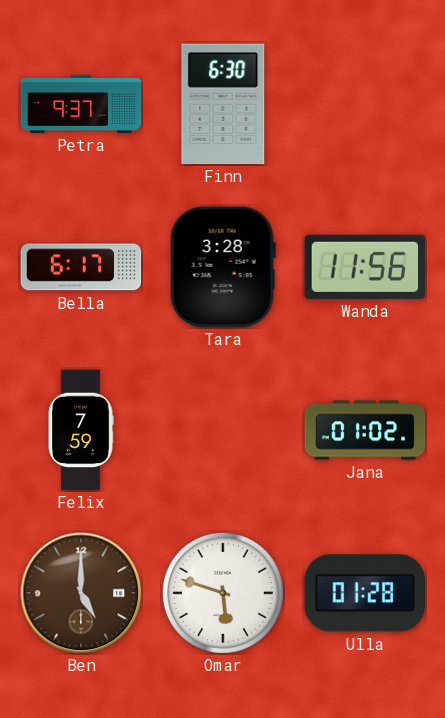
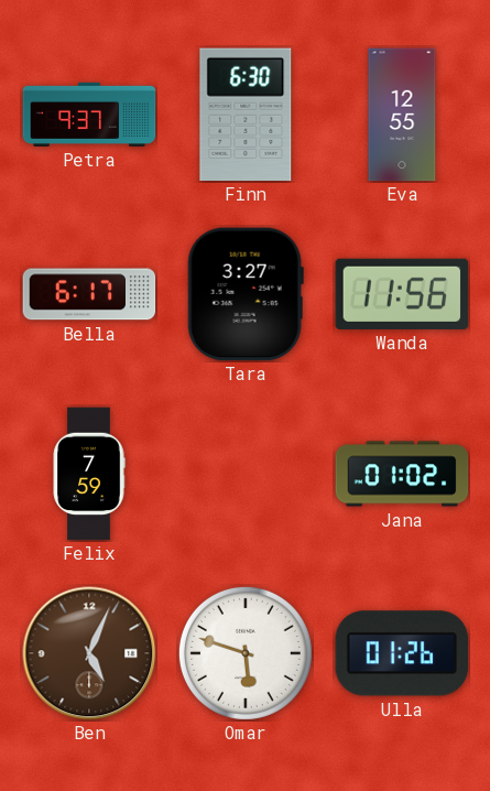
Eva: none -> 12:55 (402, 115)
Tara: 3:28 -> 3:27 (246, 294)
Ben: 5:00 -> 5:04 (89, 653)
Ulla: 01:28 -> 01:26 (402, 653)
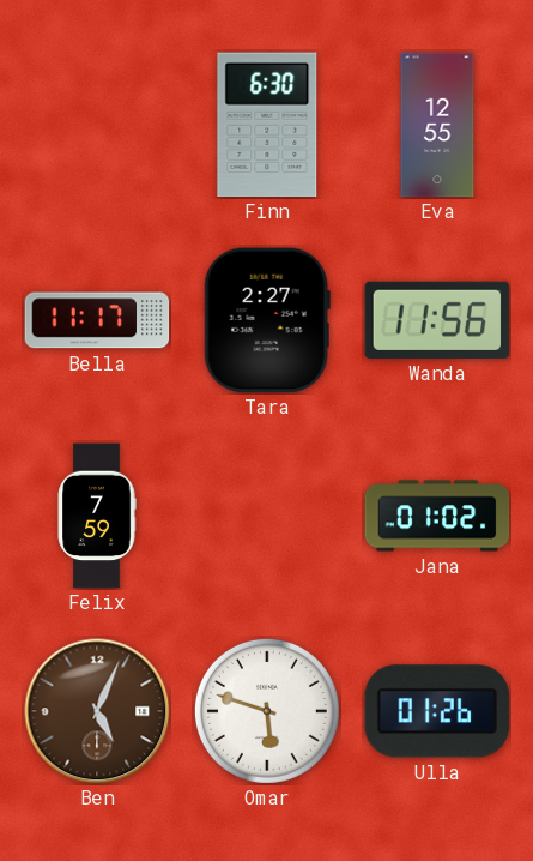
Petra: 9:37 -> none (89, 115)
Bella: 6:17 -> 11:17 (97, 320)
Tara: 3:27 -> 2:27 (267, 320)
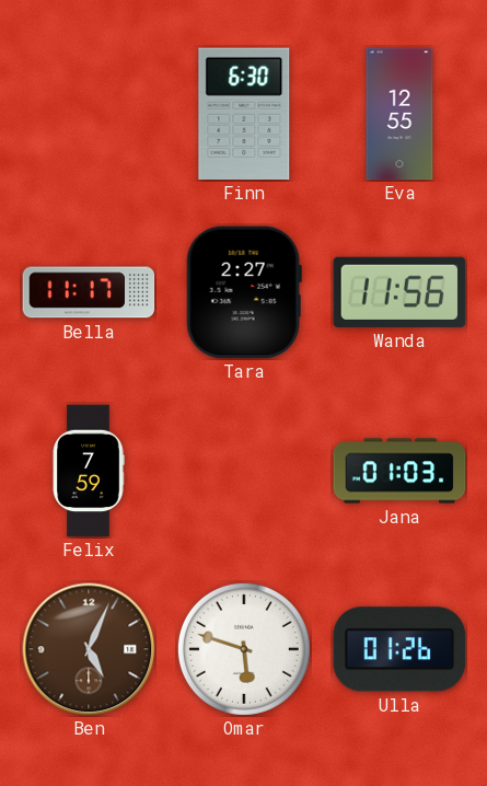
Jana: 01:02 -> 01:03 (399, 471)
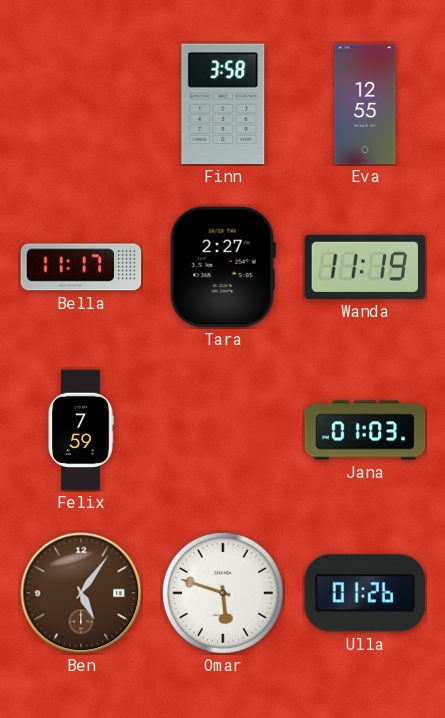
Finn: 6:30 -> 3:58 (223, 104)
Wanda: 11:56 -> 11:19 (365, 267)
Ben: 5:04 -> 5:06 (81, 593)
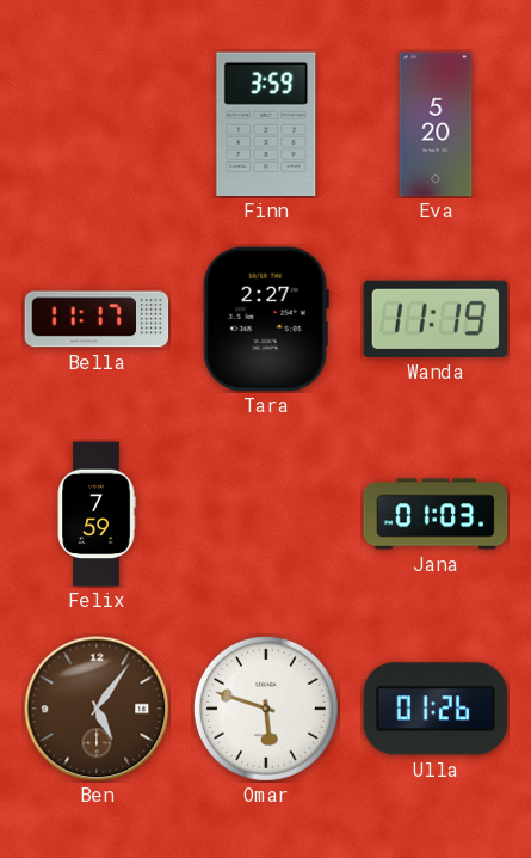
Finn: 3:58 -> 3:59 (266, 124)
Eva: 12:55 -> 5:20 (436, 124)
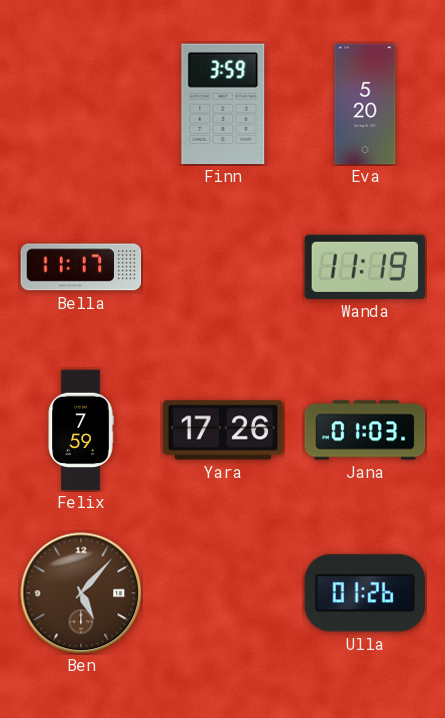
Tara: 2:27 -> none (266, 319)
Yara: none -> 17:26 (223, 430)
Ben: 5:06 -> 5:07 (81, 593)
Omar: 5:48 -> none (266, 709)
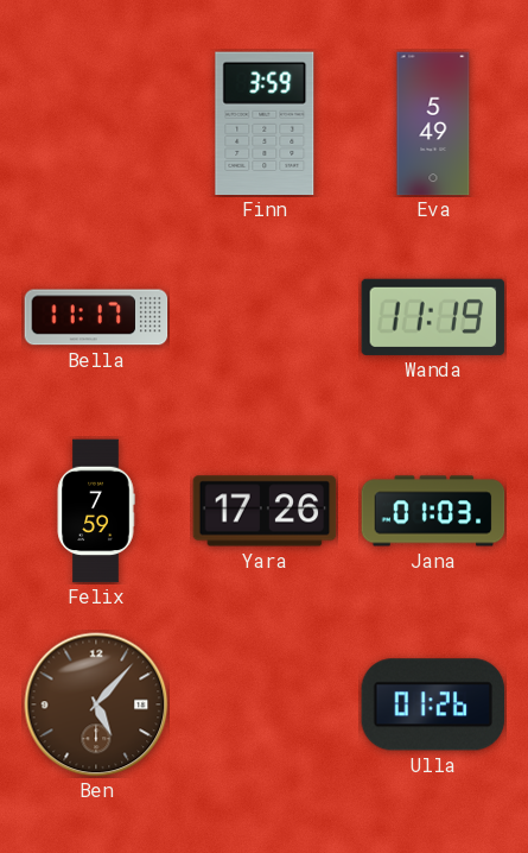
Eva: 5:20 -> 5:49 (433, 124)
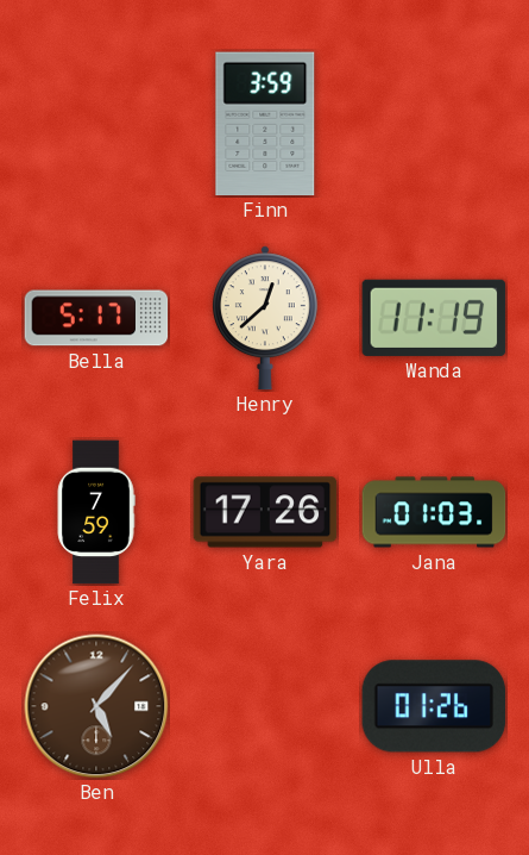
Eva: 5:49 -> none (433, 124)
Bella: 11:17 -> 5:17 (96, 318)
Henry: none -> 12:38 (265, 318)
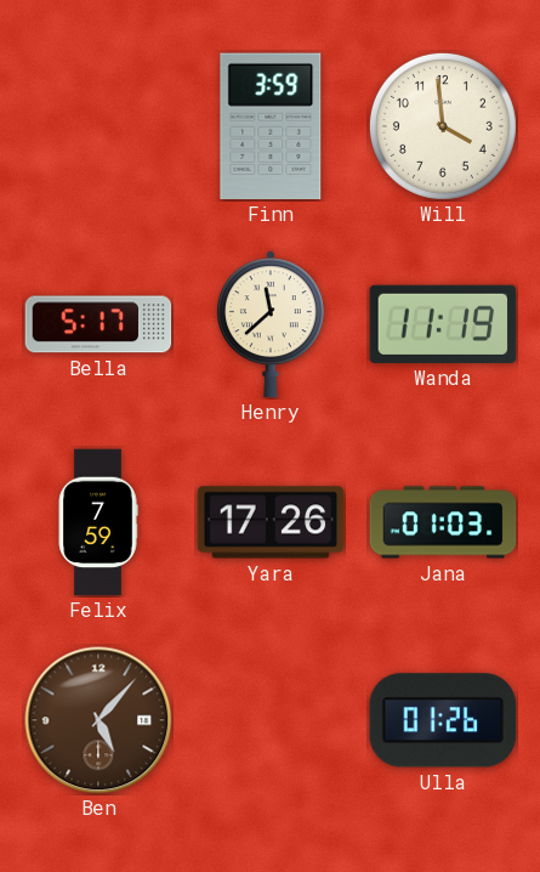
Will: none -> 3:59 (443, 126)
Henry: 12:38 -> 11:38 (271, 324)
